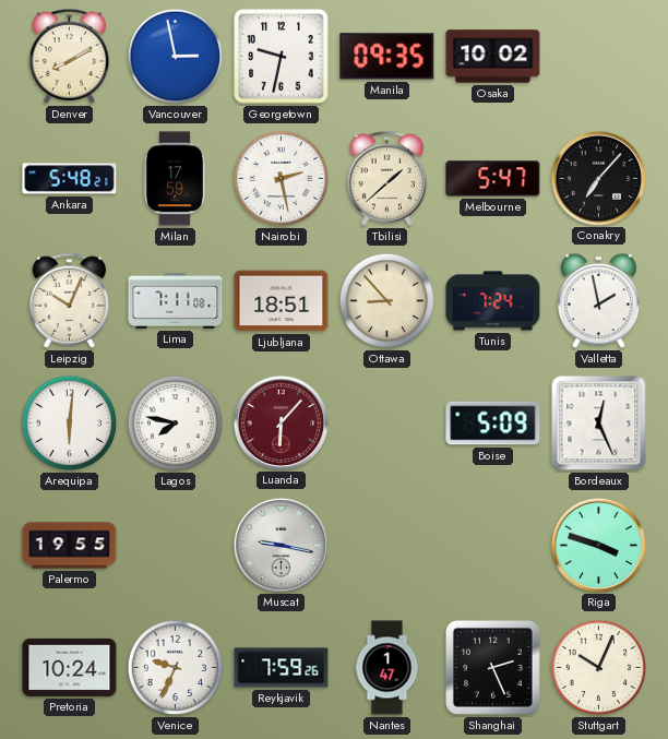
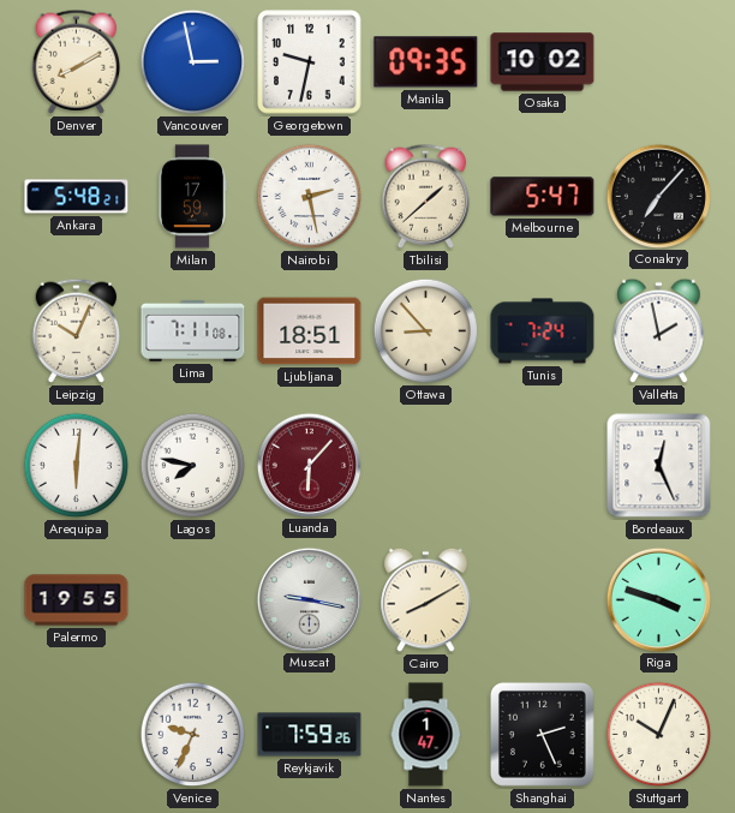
Boise: 5:09 -> none (493, 424)
Cairo: none -> 8:10 (426, 600)
Pretoria: 10:24 -> none (70, 667)
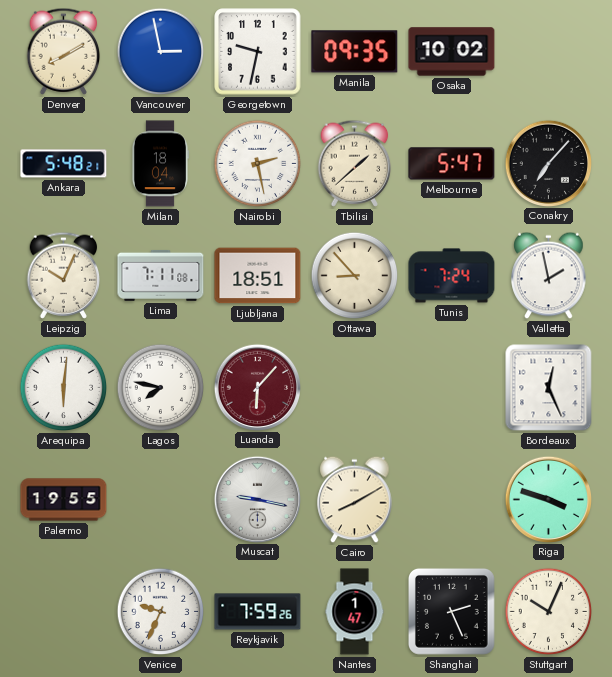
Milan: 17:59 -> 18:04 (160, 164)
